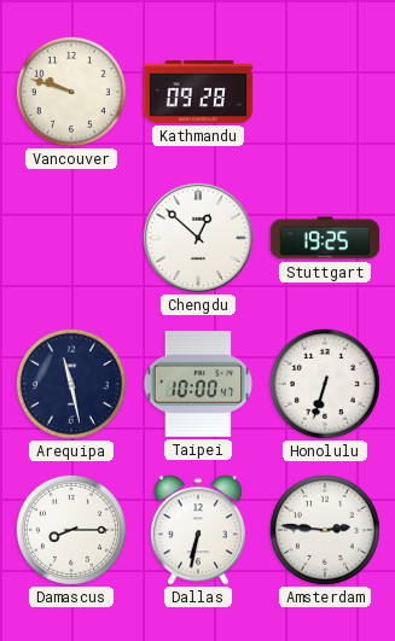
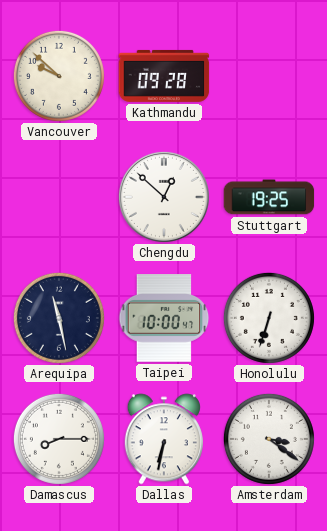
Vancouver: 9:48 -> 9:52 (59, 76)
Amsterdam: 2:46 -> 3:21 (269, 439)
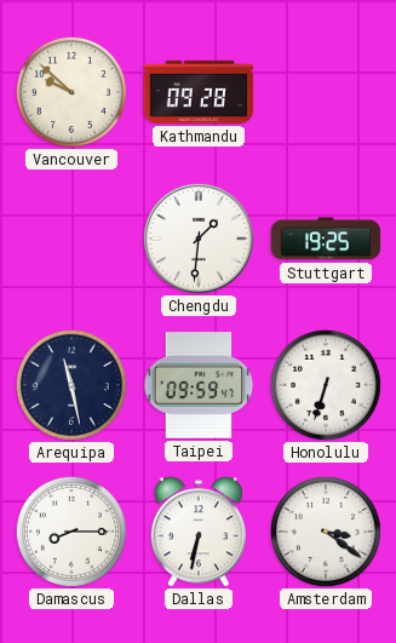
Chengdu: 12:52 -> 1:31 (199, 239)
Taipei: 10:00 -> 09:59 (199, 385)
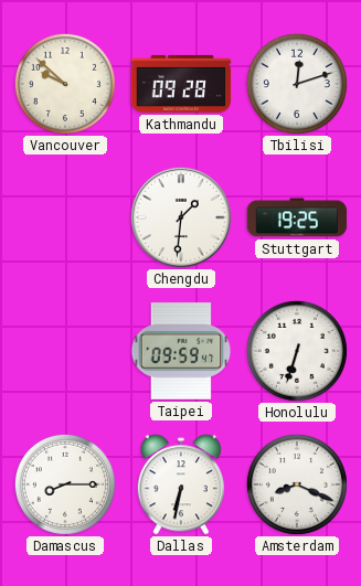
Tbilisi: none -> 12:12 (297, 84)
Arequipa: 11:28 -> none (71, 385)
Amsterdam: 3:21 -> 8:19 (297, 484)
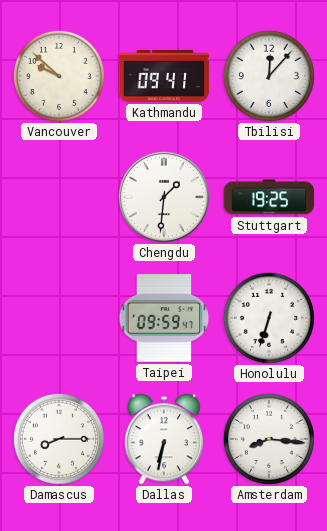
Kathmandu: 09:28 -> 09:41 (164, 76)
Tbilisi: 12:12 -> 12:07 (269, 76)
Amsterdam: 8:19 -> 8:16 (269, 439)
